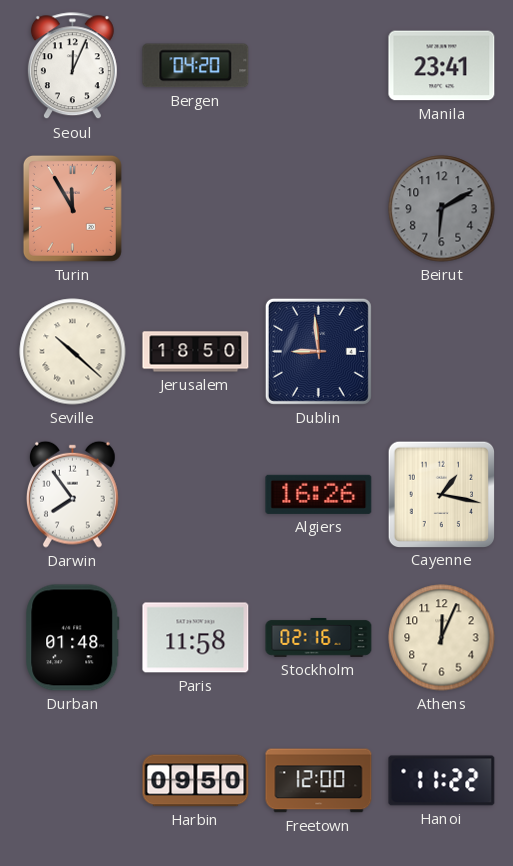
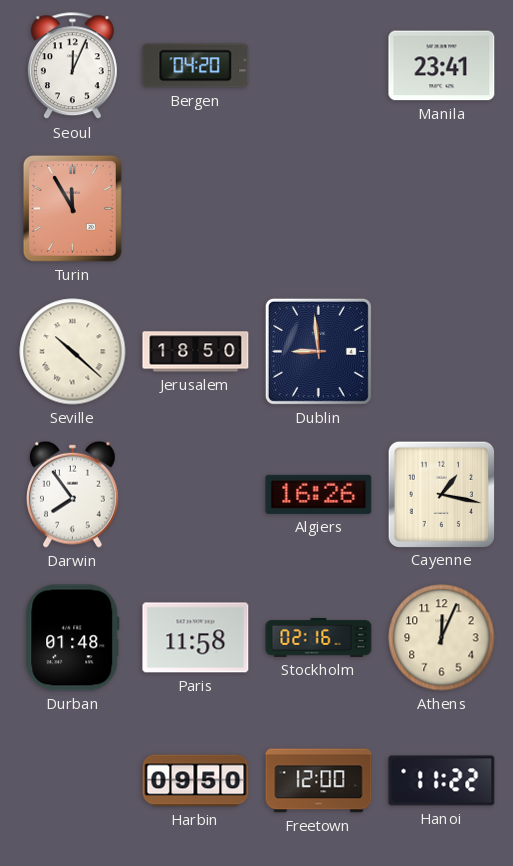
Beirut: 6:10 -> none (442, 209)
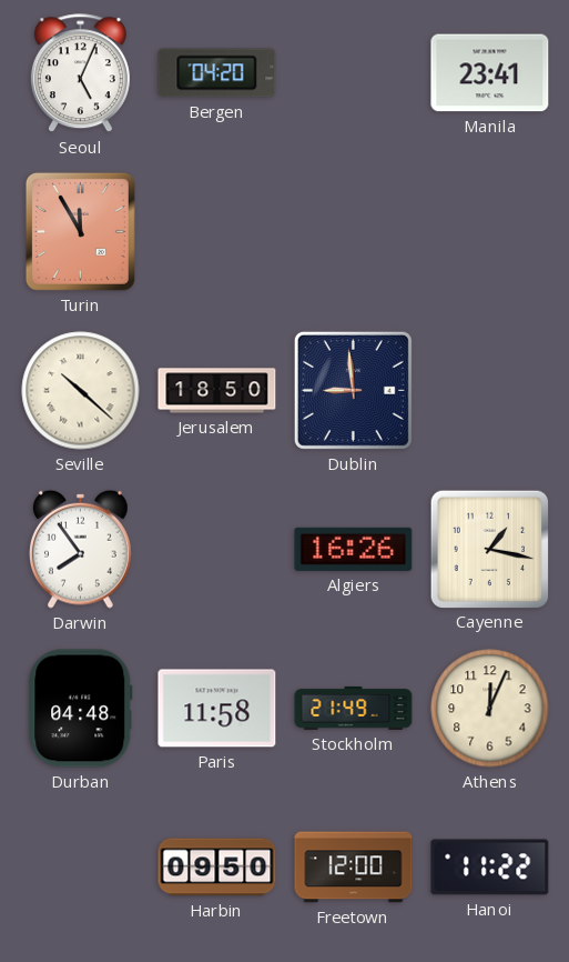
Seoul: 12:04 -> 5:04 (80, 73)
Durban: 01:48 -> 04:48 (81, 709)
Stockholm: 02:16 -> 21:49 (354, 708)
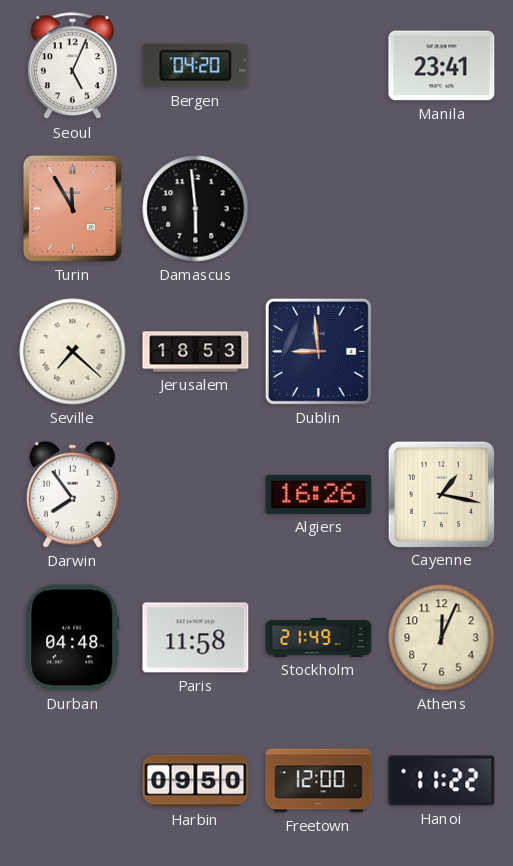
Damascus: none -> 5:59 (196, 209)
Seville: 10:22 -> 7:22 (73, 352)
Jerusalem: 18:50 -> 18:53 (196, 352)
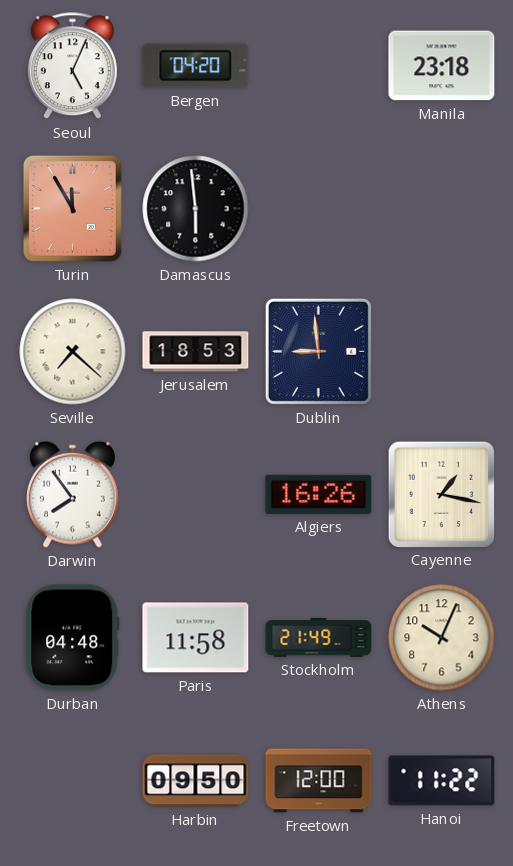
Manila: 23:41 -> 23:18 (442, 66)
Athens: 12:04 -> 10:04 (442, 638)
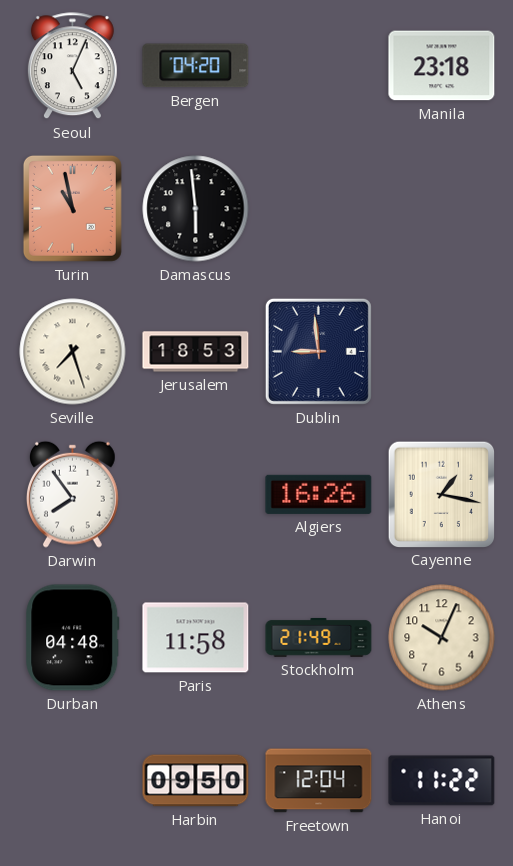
Turin: 11:55 -> 10:58 (72, 208)
Seville: 7:22 -> 7:27 (73, 352)
Freetown: 12:00 -> 12:04 (319, 781)
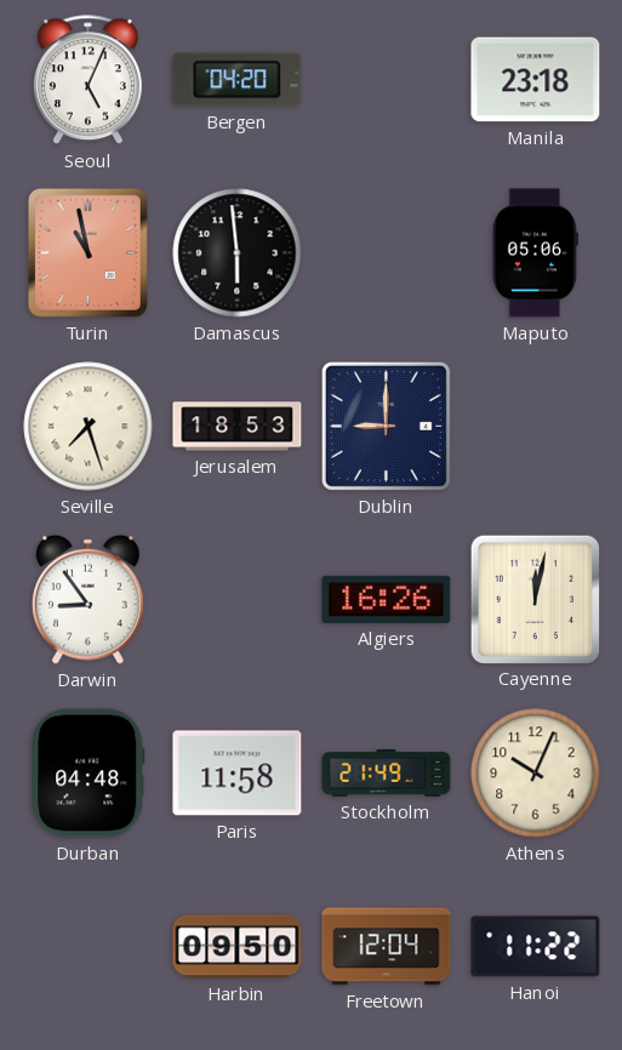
Maputo: none -> 05:06 (535, 253)
Dublin: 8:59 -> 9:00 (386, 426)
Darwin: 7:54 -> 8:54 (89, 599)
Cayenne: 1:17 -> 12:02 (535, 599)
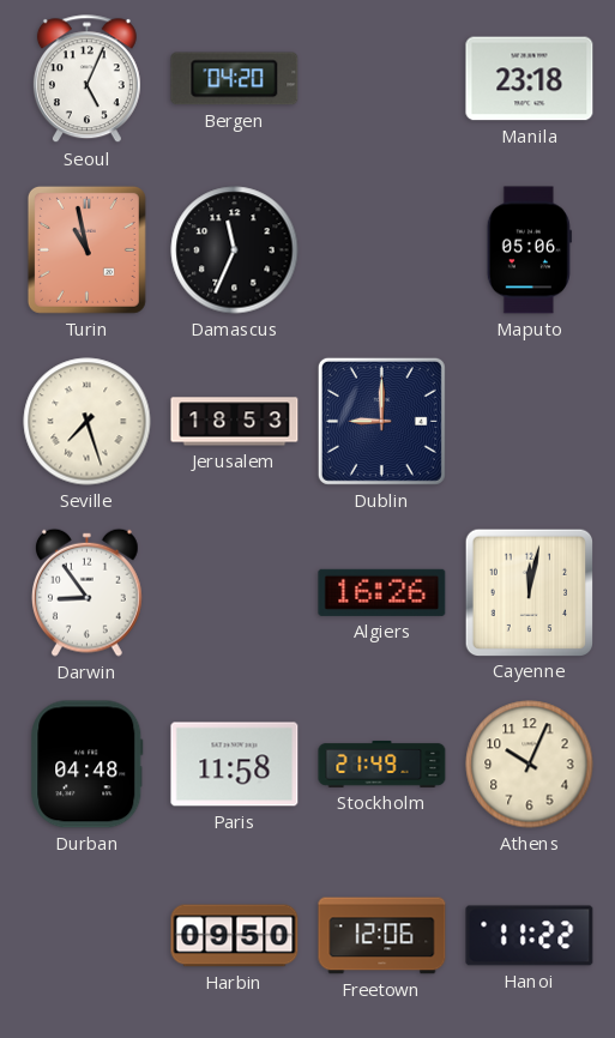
Damascus: 5:59 -> 11:34 (235, 251)
Freetown: 12:04 -> 12:06 (382, 936)
